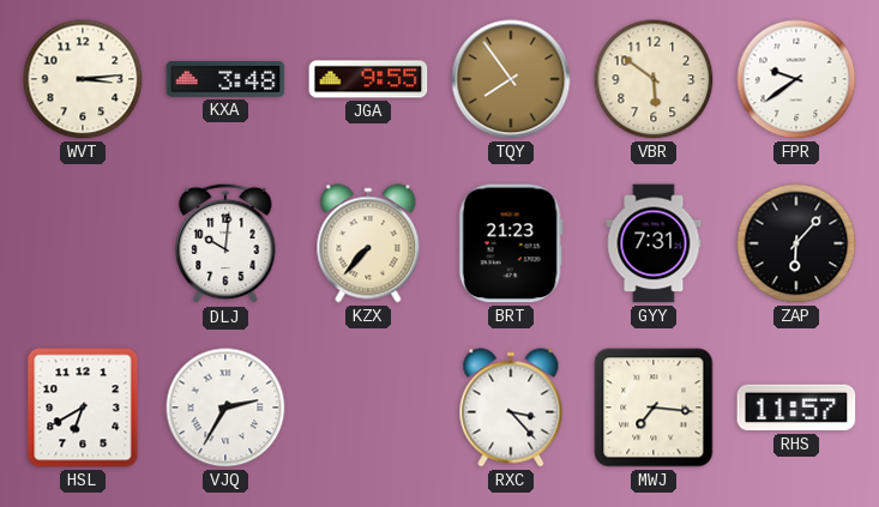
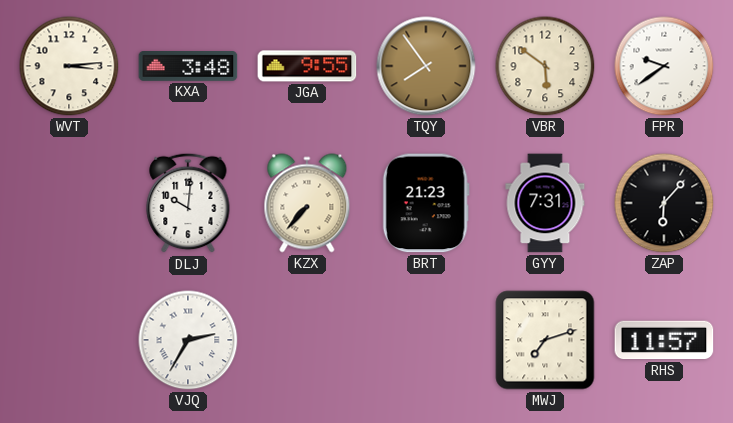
HSL: 6:40 -> none (83, 408)
RXC: 3:23 -> none (511, 408)
MWJ: 7:16 -> 7:12 (545, 340)
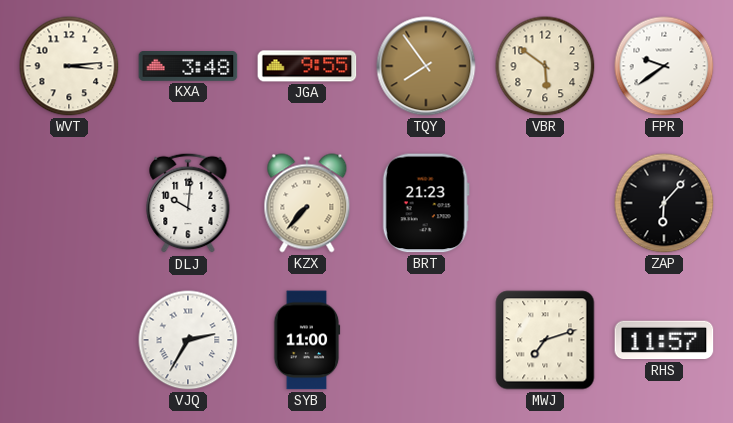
GYY: 7:31 -> none (545, 203)
SYB: none -> 11:00 (307, 340)
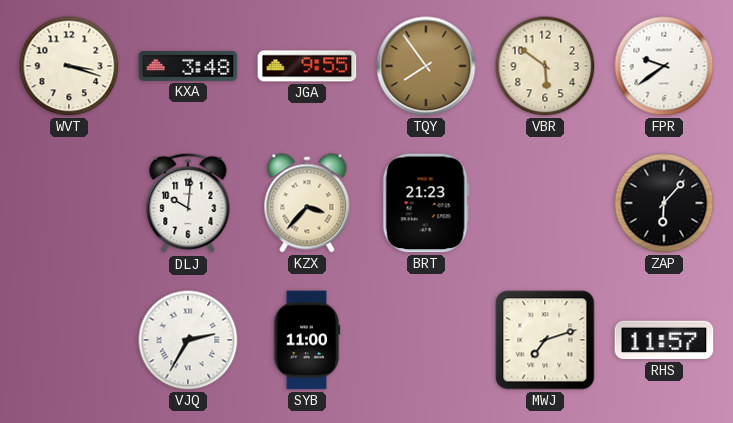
WVT: 3:14 -> 3:18 (69, 66)
KZX: 7:37 -> 3:37 (307, 203)
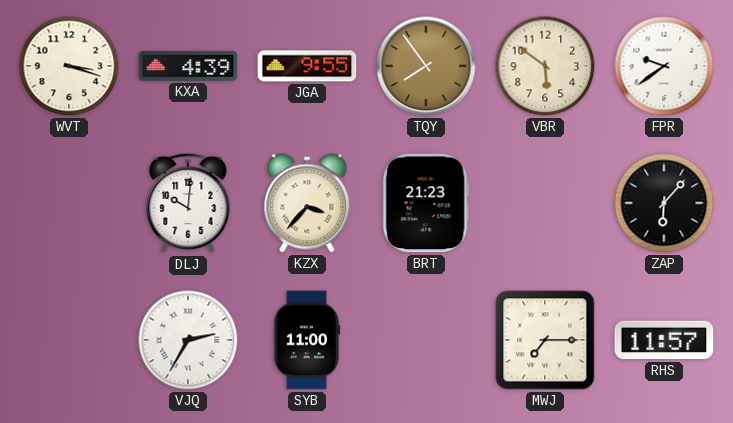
KXA: 3:48 -> 4:39 (188, 67)
MWJ: 7:12 -> 7:15 (545, 340)
